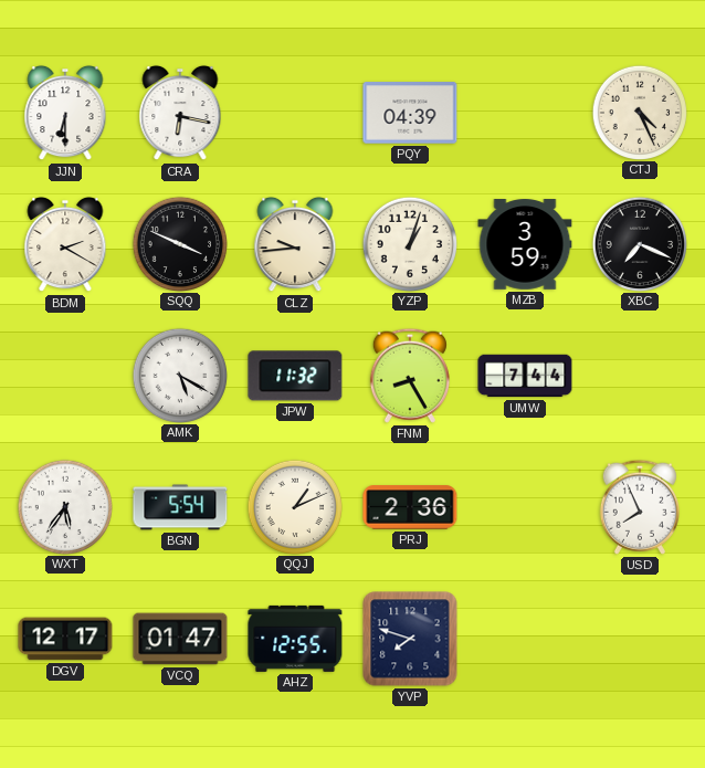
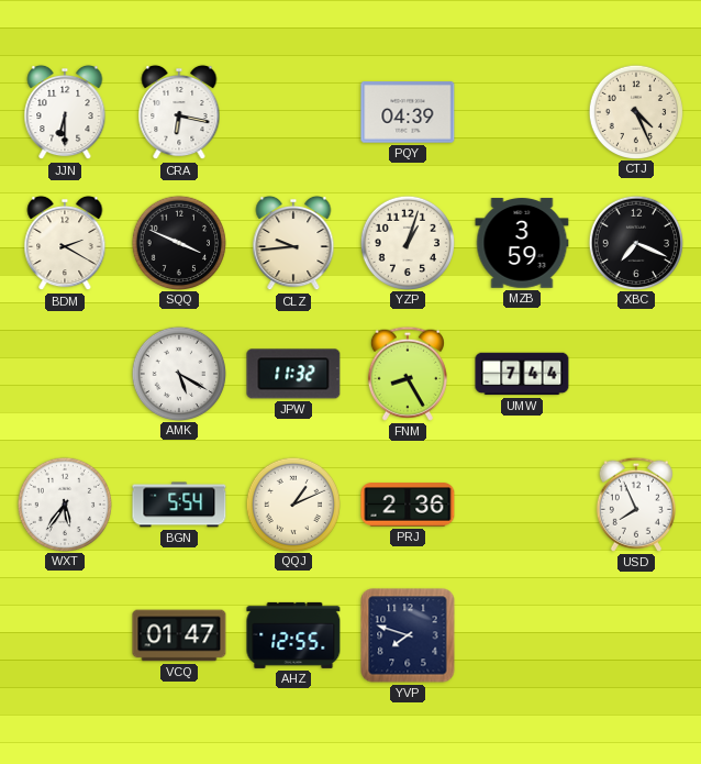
DGV: 12:17 -> none (65, 639)
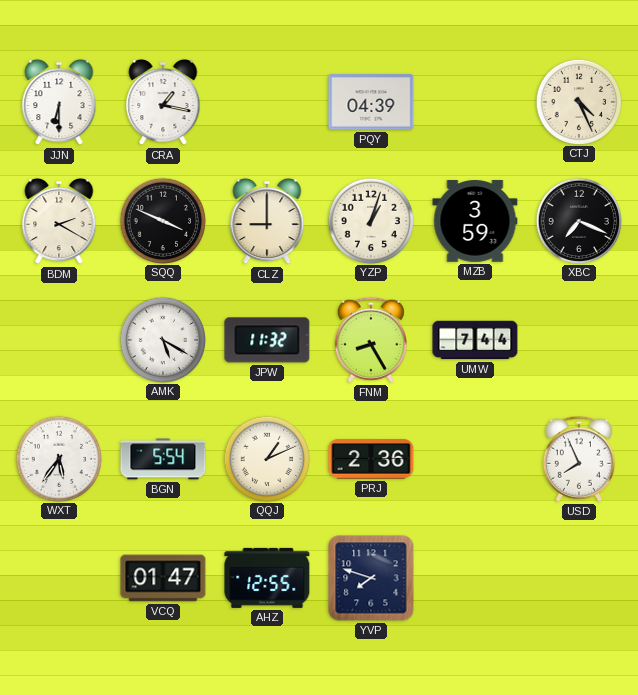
CRA: 6:17 -> 1:17 (163, 102)
CLZ: 9:44 -> 9:00 (267, 221)
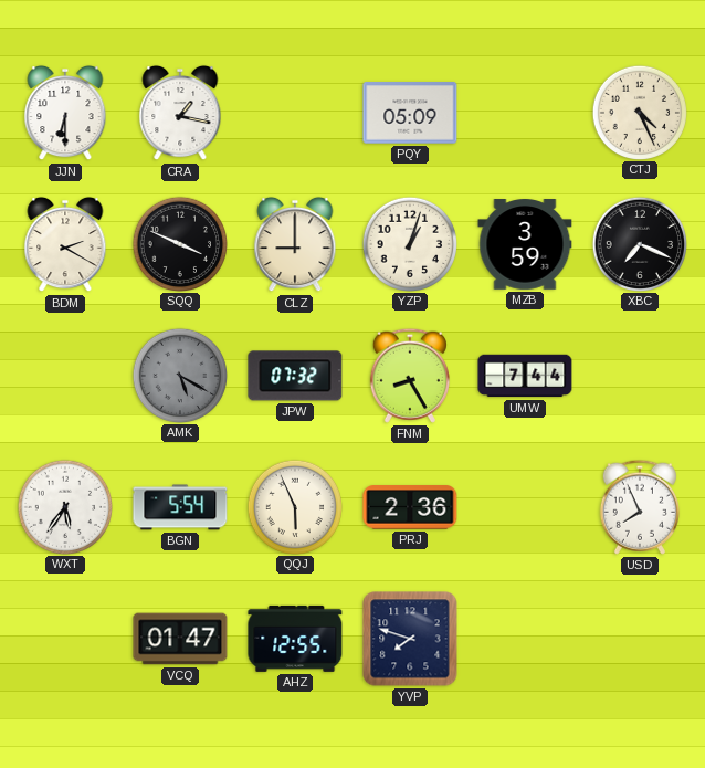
PQY: 04:39 -> 05:09 (410, 113)
AMK dial: white -> grey (179, 375)
JPW: 11:32 -> 07:32 (295, 376)
QQJ: 1:11 -> 5:56 (294, 506)
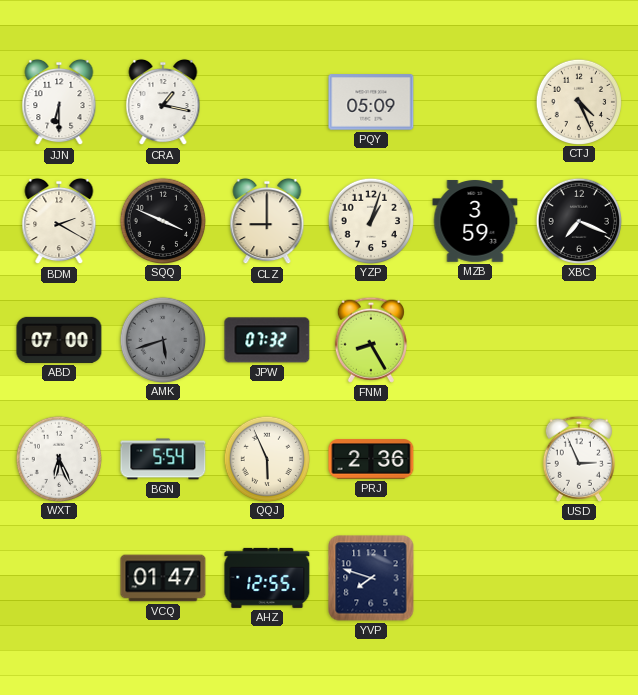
ABD: none -> 07:00 (59, 340)
AMK: 5:20 -> 5:42 (162, 339)
UMW: 7:44 -> none (525, 376)
WXT: 5:36 -> 6:26 (58, 458)
USD: 7:56 -> 2:56 (579, 459)
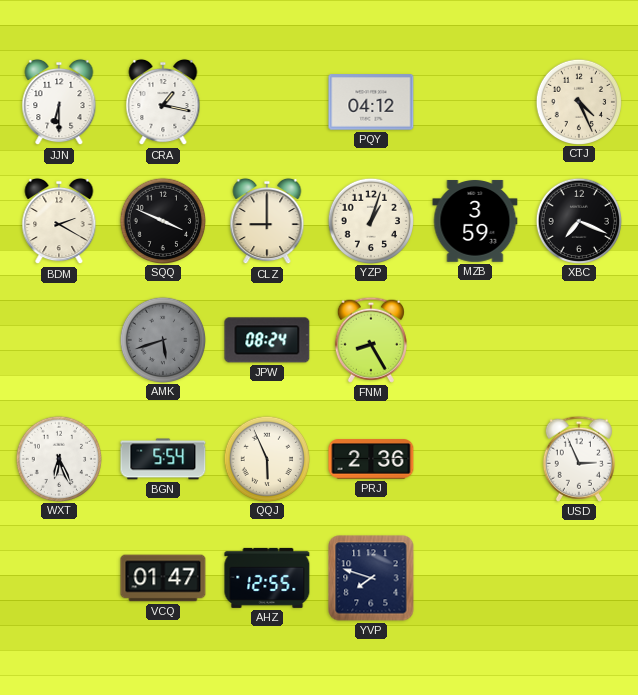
PQY: 05:09 -> 04:12 (371, 102)
ABD: 07:00 -> none (59, 340)
JPW: 07:32 -> 08:24 (267, 340)
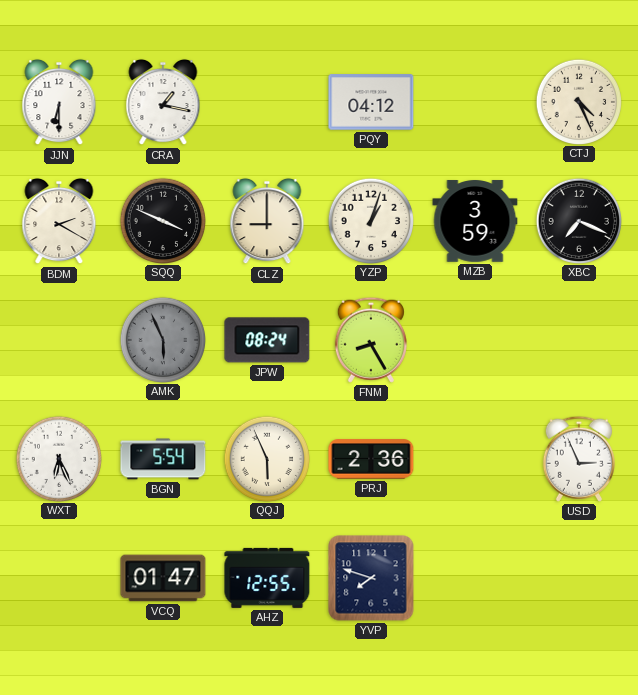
AMK: 5:42 -> 5:56 (162, 339)
